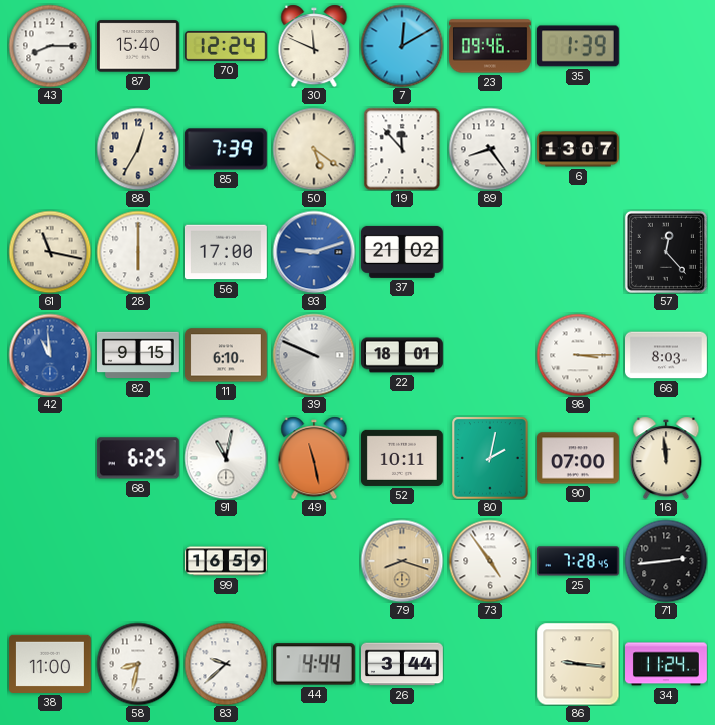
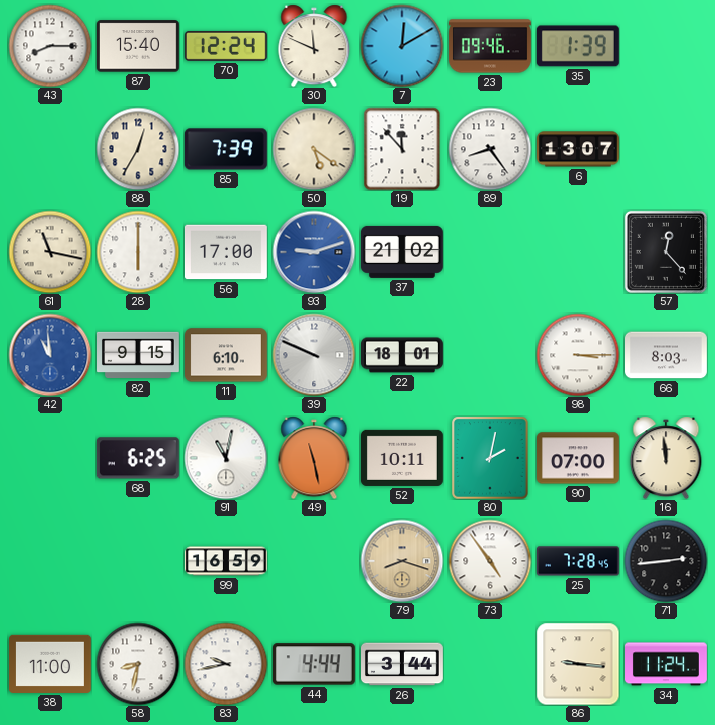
83: 9:38 -> 9:43 (226, 664)
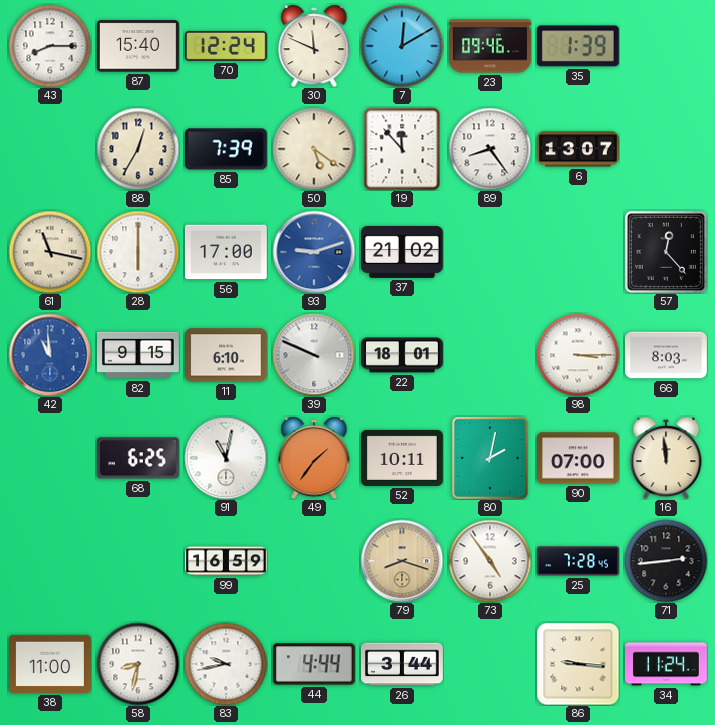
49: 11:28 -> 1:36 (314, 458)
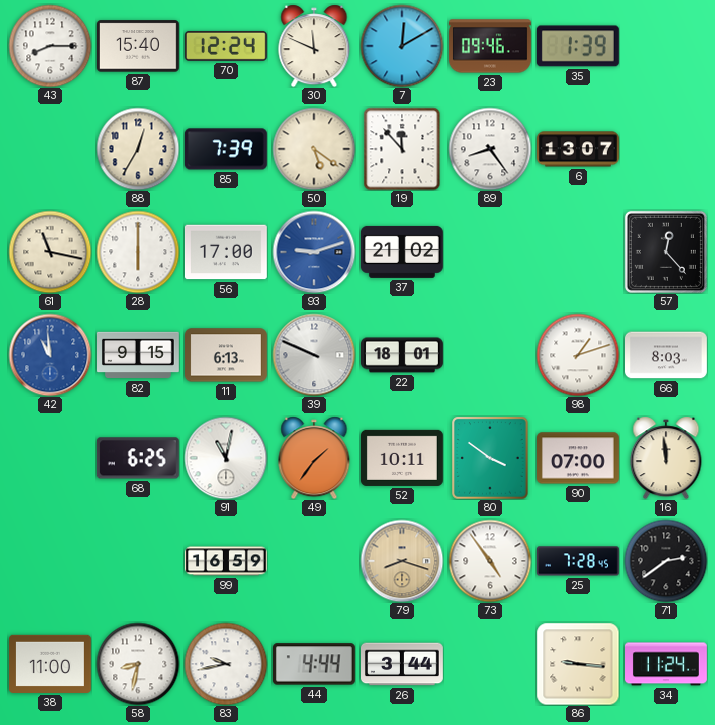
11: 6:10 -> 6:13 (227, 355)
98: 3:15 -> 1:12 (578, 355)
80: 2:02 -> 3:51 (491, 458)
71: 2:44 -> 2:39 (666, 561)
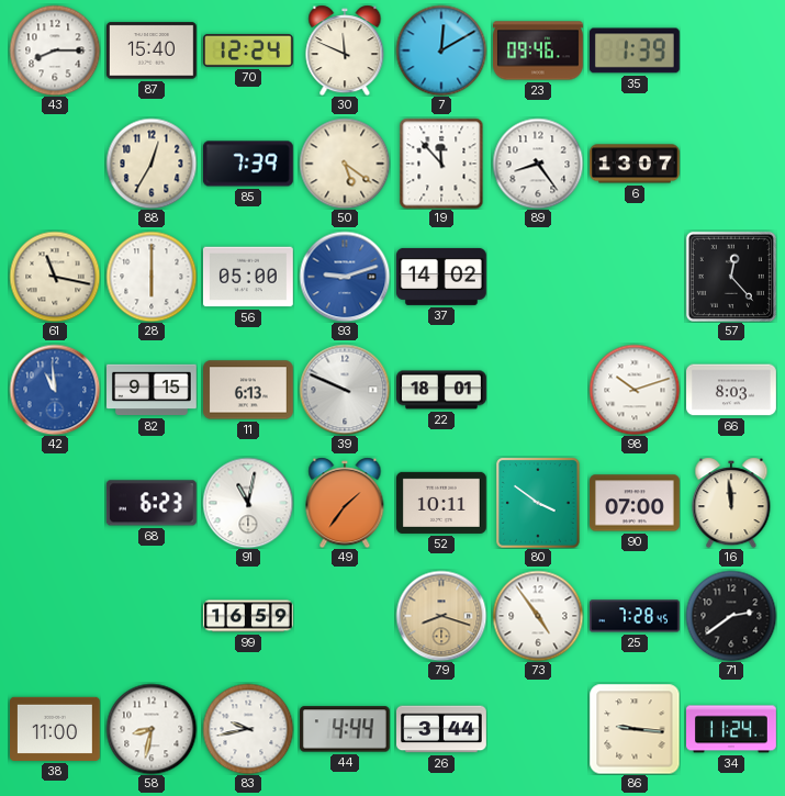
56: 17:00 -> 05:00 (249, 277)
37: 21:02 -> 14:02 (441, 277)
98: 1:12 -> 10:12 (635, 390)
68: 6:25 -> 6:23 (152, 503)
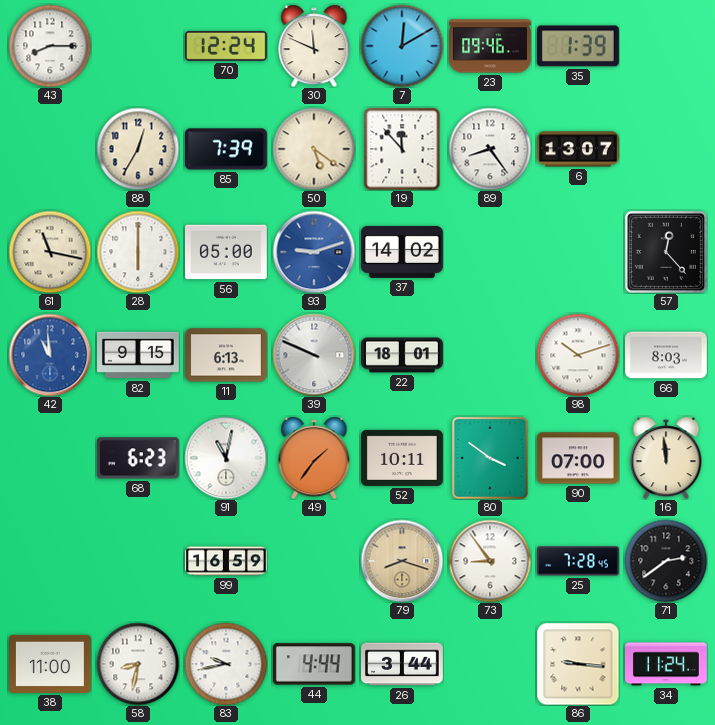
87: 15:40 -> none (152, 51)
73: 4:54 -> 8:54 (490, 561)
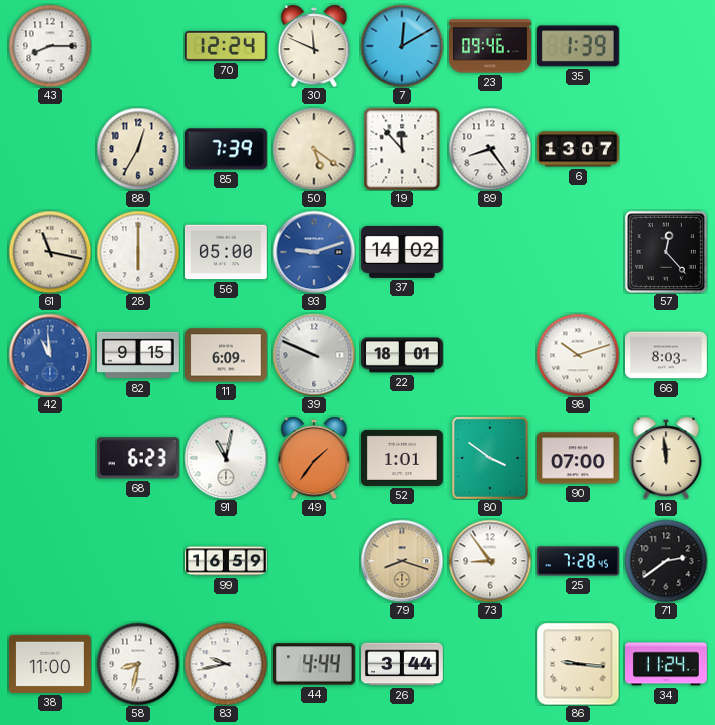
11: 6:13 -> 6:09 (227, 355)
52: 10:11 -> 1:01 (403, 458)
